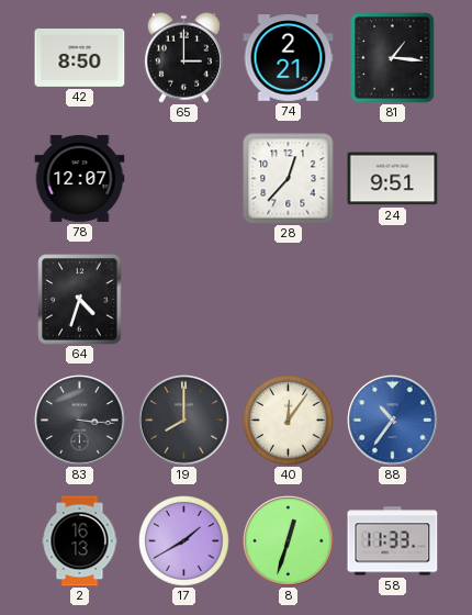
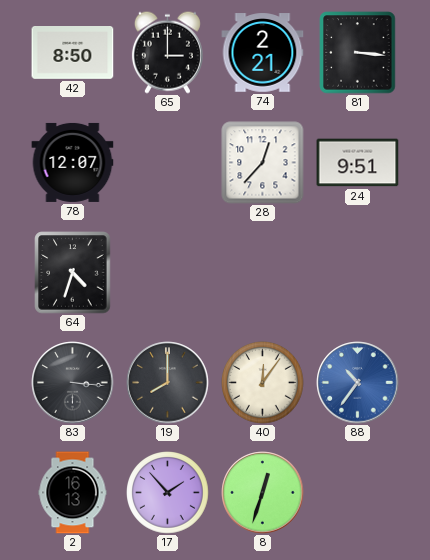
81: 1:16 -> 3:16 (358, 53)
17: 1:40 -> 1:53 (168, 493)
58: 11:33 -> none (393, 541)
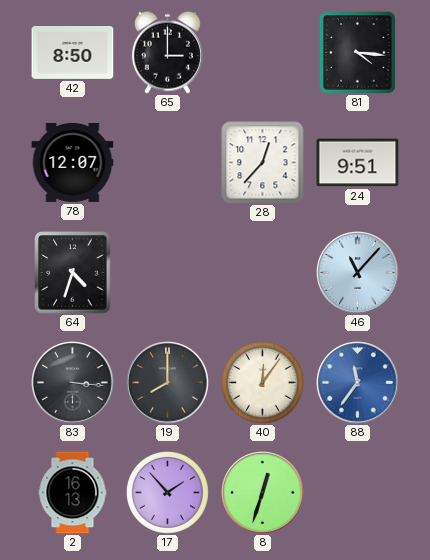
74: 2:21 -> none (263, 53)
81: 3:16 -> 4:16 (358, 53)
46: none -> 11:07 (358, 273)
88: 10:36 -> 11:36 (358, 383)
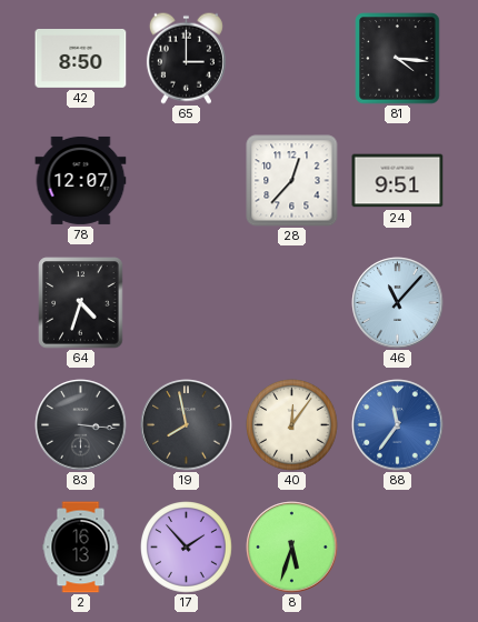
19: 8:00 -> 7:58 (187, 425)
8: 12:33 -> 5:33 (292, 548)
